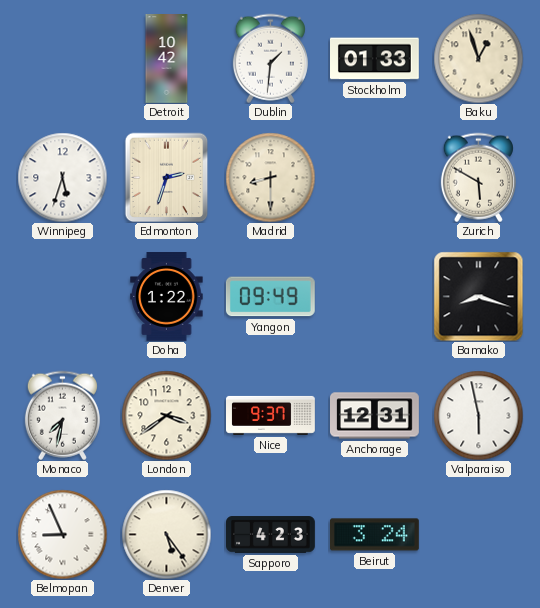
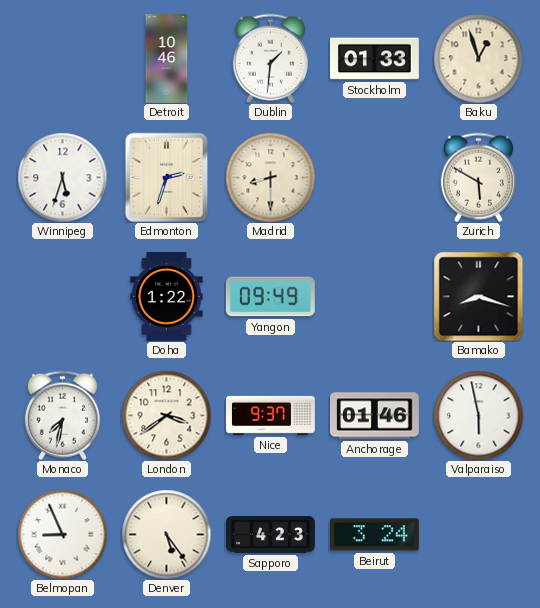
Detroit: 10:42 -> 10:46 (167, 59)
Anchorage: 12:31 -> 01:46 (375, 416)
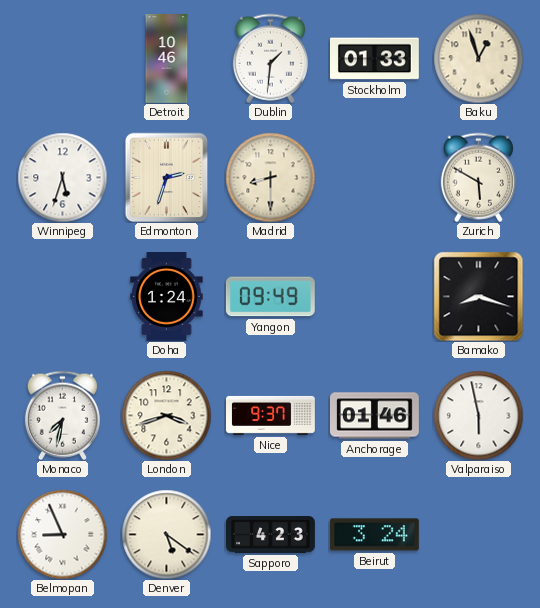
Doha: 1:22 -> 1:24 (167, 297)
London: 3:39 -> 3:42 (166, 415)
Denver: 5:24 -> 5:21 (166, 534)
